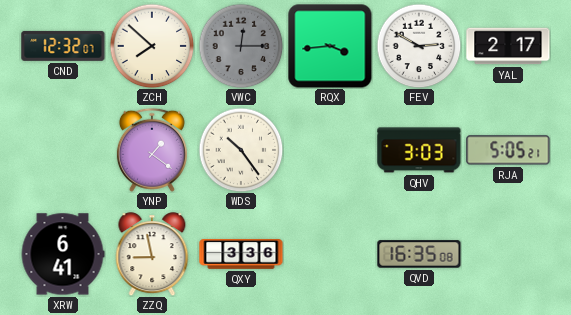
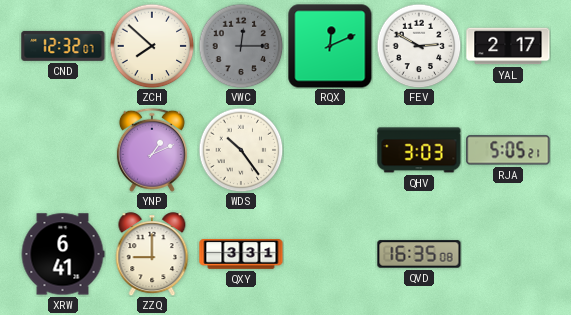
RQX: 3:44 -> 12:11 (330, 46)
YNP: 1:21 -> 1:11 (152, 150)
ZZQ: 8:58 -> 9:00 (152, 254)
QXY: 3:36 -> 3:31 (241, 255)
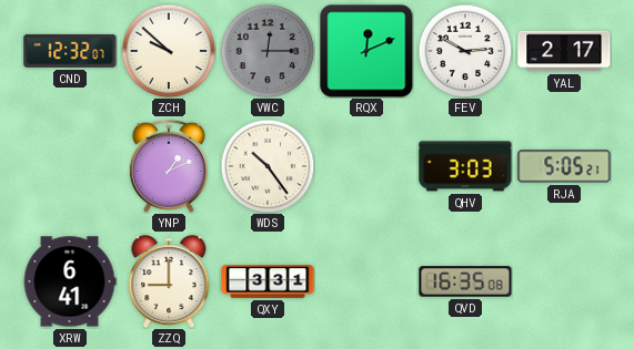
ZCH: 7:52 -> 9:52 (169, 51)
